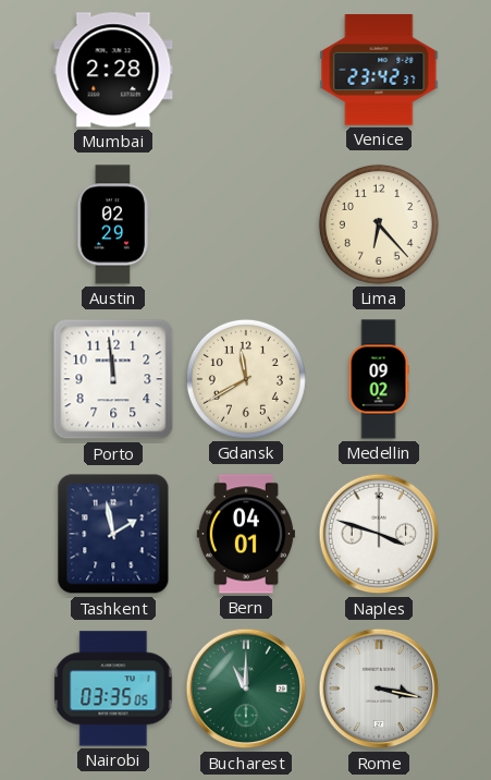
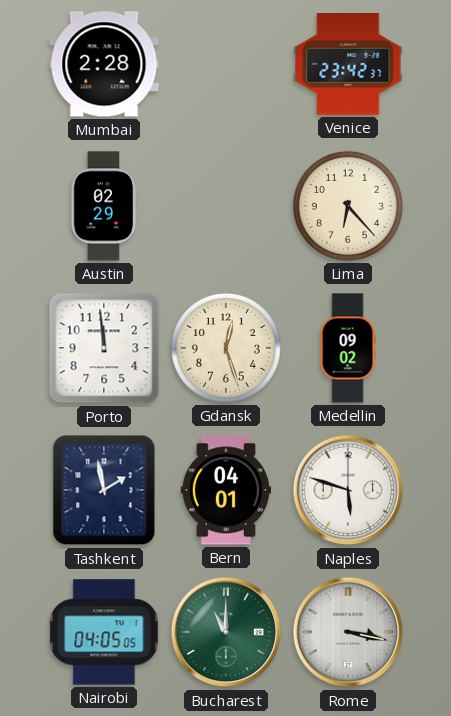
Gdansk: 11:40 -> 12:27 (226, 348)
Naples: 3:48 -> 5:48 (348, 490)
Nairobi: 03:35 -> 04:05 (104, 632)
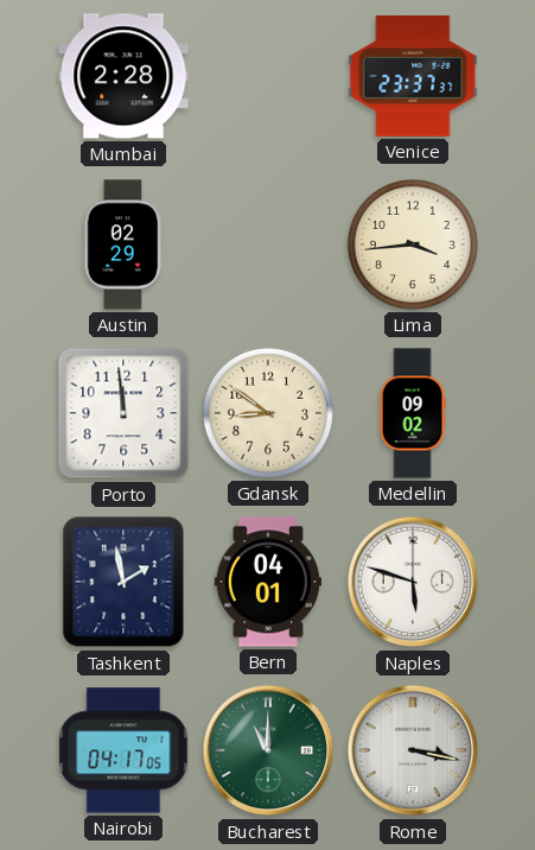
Venice: 23:42 -> 23:37 (413, 77)
Lima: 6:23 -> 3:44 (413, 245)
Gdansk: 12:27 -> 8:51 (268, 413)
Nairobi: 04:05 -> 04:17 (123, 750)
